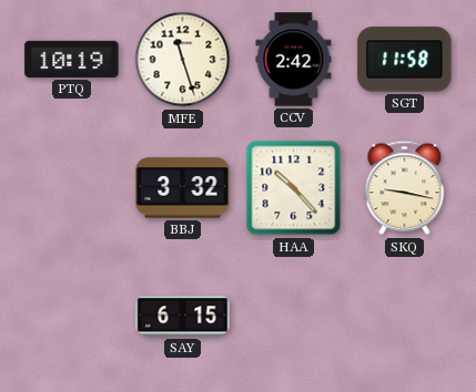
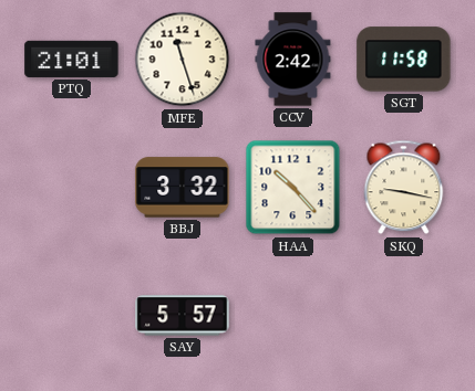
PTQ: 10:19 -> 21:01 (72, 59)
SAY: 6:15 -> 5:57 (183, 316)
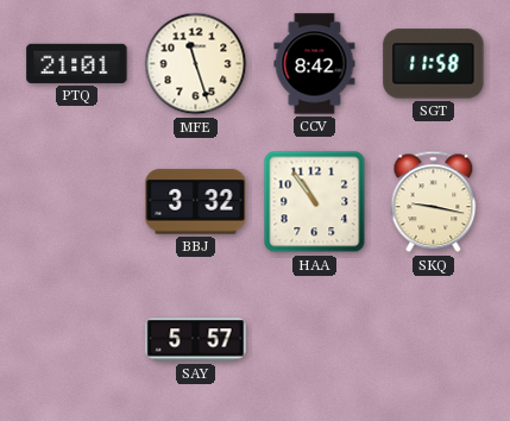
CCV: 2:42 -> 8:42 (315, 64)
HAA: 10:23 -> 10:54 (315, 202)
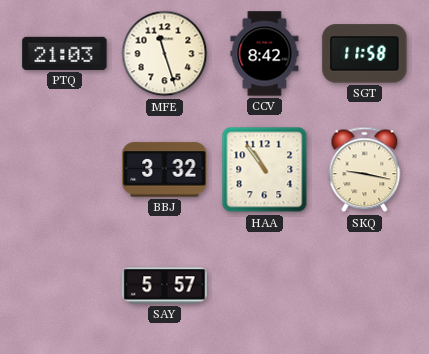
PTQ: 21:01 -> 21:03 (65, 53)
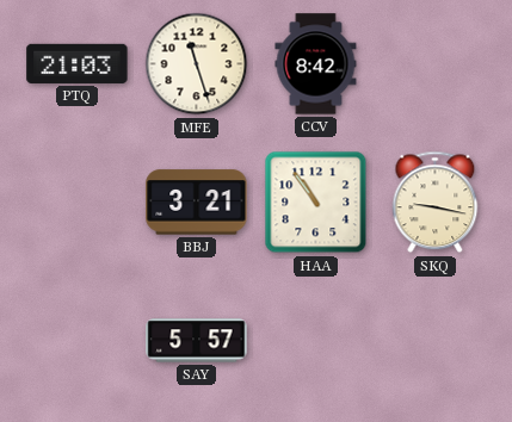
SGT: 11:58 -> none (365, 54)
BBJ: 3:32 -> 3:21 (197, 203)
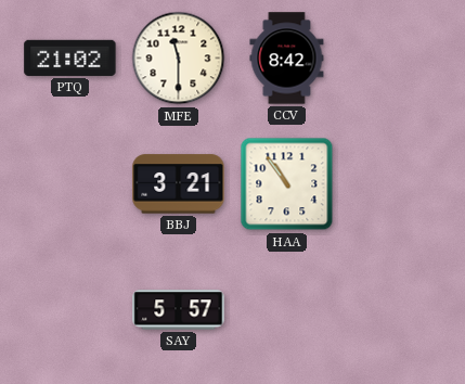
PTQ: 21:03 -> 21:02 (70, 57)
MFE: 11:27 -> 11:30 (179, 59)
SKQ: 9:17 -> none (436, 203)
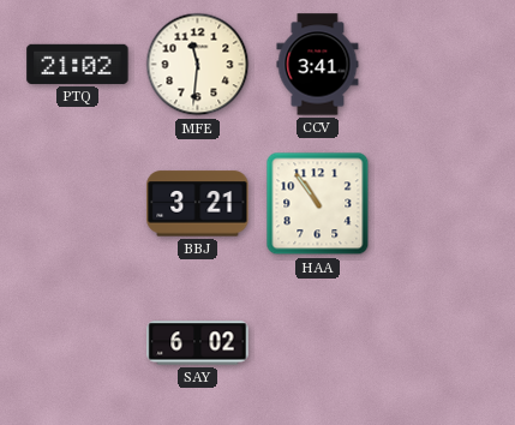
MFE: 11:30 -> 11:31 (198, 65)
CCV: 8:42 -> 3:41 (318, 65)
SAY: 5:57 -> 6:02 (198, 343)
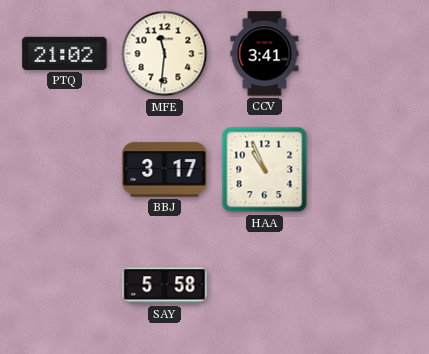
BBJ: 3:21 -> 3:17 (165, 170)
HAA: 10:54 -> 10:56 (265, 170)
SAY: 6:02 -> 5:58 (165, 286)
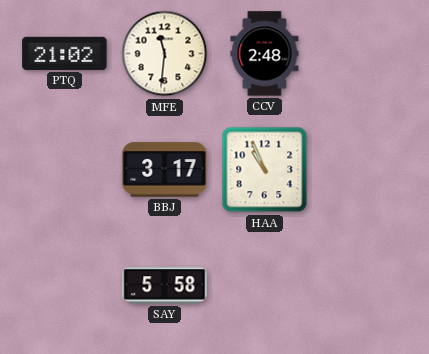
CCV: 3:41 -> 2:48 (265, 54)
